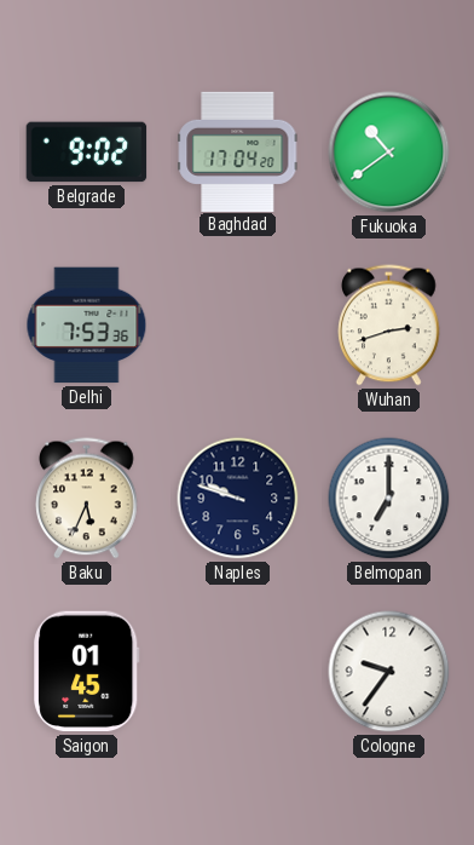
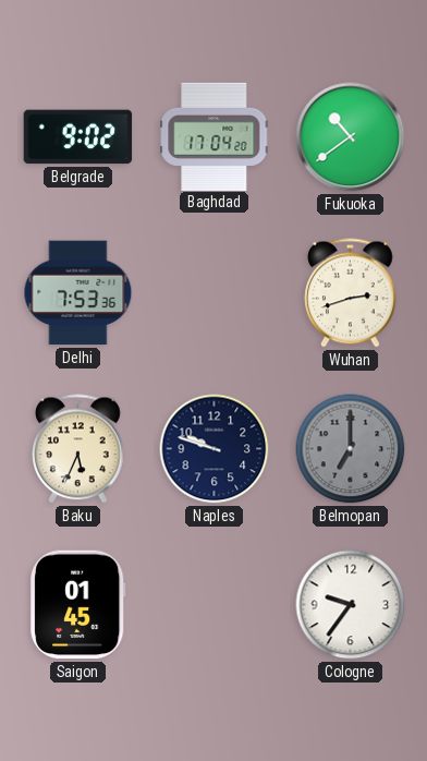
Belmopan dial: white -> grey (351, 449)
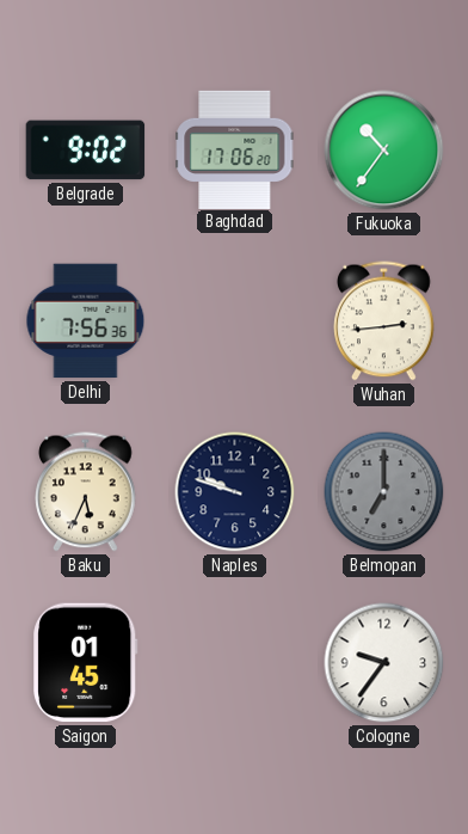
Baghdad: 17:04 -> 17:06 (235, 149)
Fukuoka: 10:39 -> 10:36 (384, 151)
Delhi: 7:53 -> 7:56 (86, 321)
Wuhan: 2:42 -> 2:44 (384, 321)
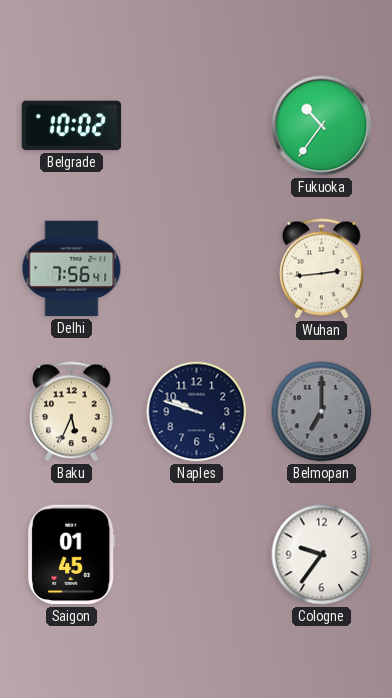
Belgrade: 9:02 -> 10:02 (72, 126)
Baghdad: 17:06 -> none (235, 149)
Delhi: 7:56:36 -> 7:56:41 (72, 269)
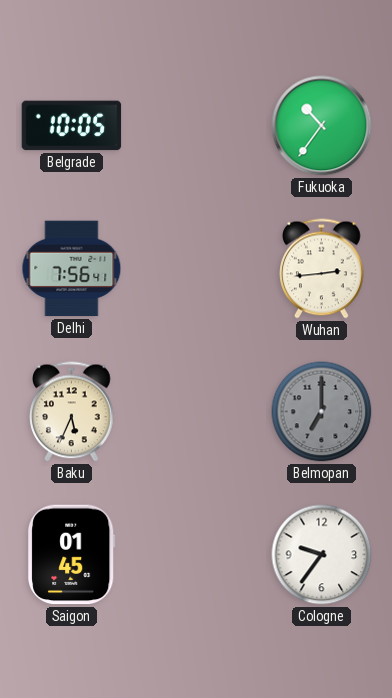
Belgrade: 10:02 -> 10:05 (72, 126)
Naples: 9:48 -> none (197, 412)
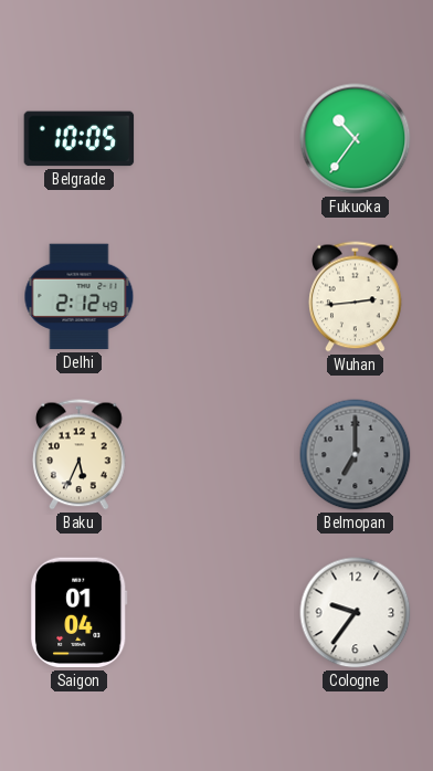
Delhi: 7:56 -> 2:12 (80, 297)
Saigon: 01:45 -> 01:04 (80, 613)
